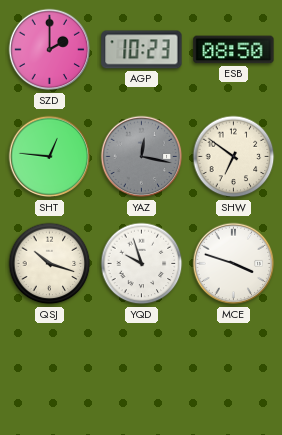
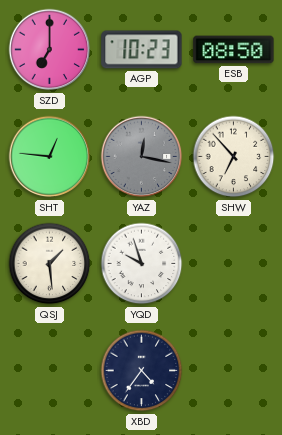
SZD: 2:00 -> 7:00 (50, 50)
SHW: 6:51 -> 6:53 (234, 157)
QSJ: 10:18 -> 1:29 (50, 264)
MCE: 3:48 -> none (234, 264)
XBD: none -> 4:36 (142, 371)
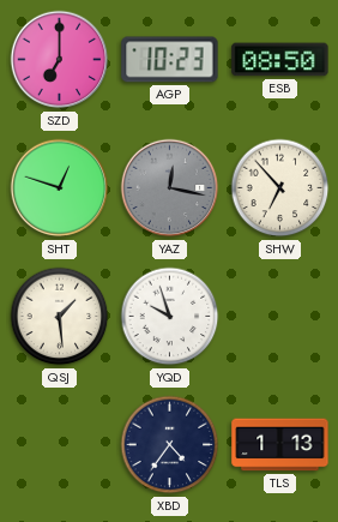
SHT: 12:46 -> 12:48 (60, 188)
TLS: none -> 1:13 (280, 445)
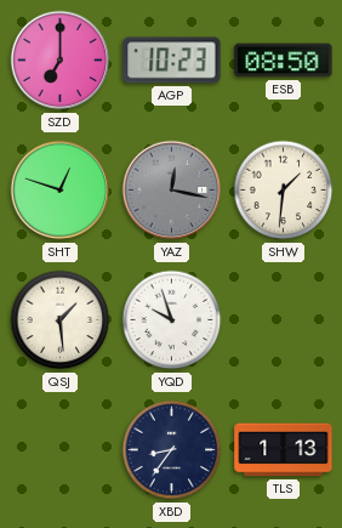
SHW: 6:53 -> 1:31 (284, 191)
XBD: 4:36 -> 8:36 (172, 450)
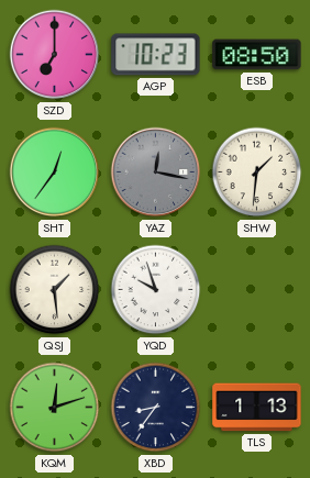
SHT: 12:48 -> 12:36 (55, 173)
KQM: none -> 12:12 (55, 408)
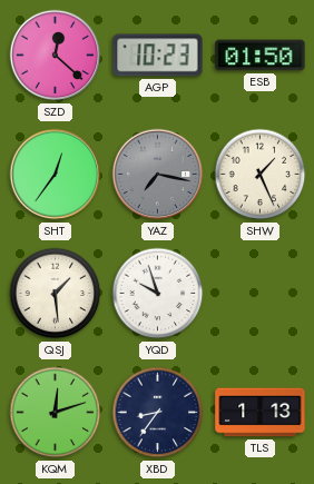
SZD: 7:00 -> 12:22 (56, 56)
ESB: 08:50 -> 01:50 (261, 56)
YAZ: 12:17 -> 7:17 (158, 175)
SHW: 1:31 -> 1:26 (261, 175)
